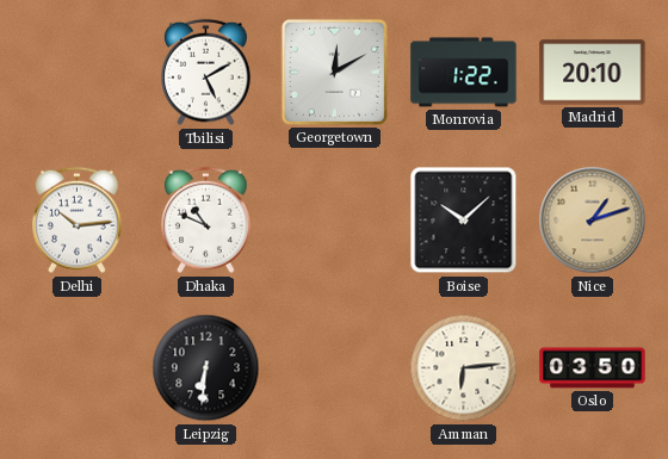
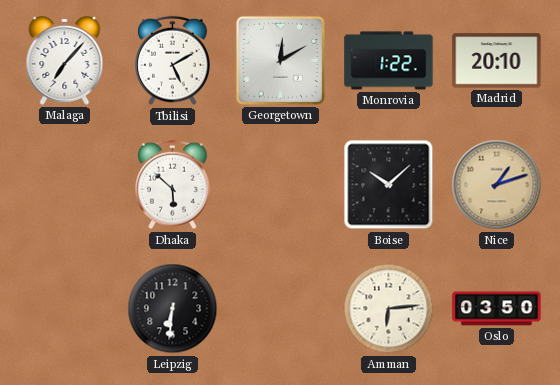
Malaga: none -> 7:07 (65, 60)
Delhi: 10:14 -> none (78, 221)
Dhaka: 10:49 -> 5:52 (173, 185)
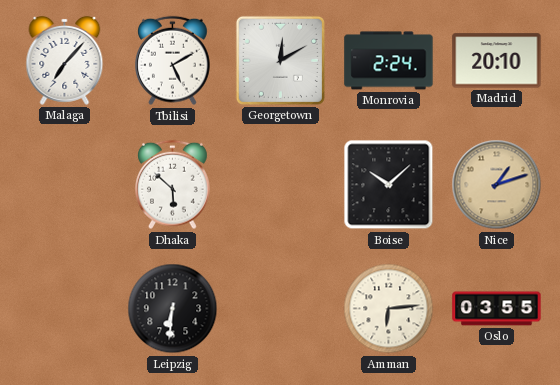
Monrovia: 1:22 -> 2:24 (389, 61)
Oslo: 03:50 -> 03:55 (497, 309)
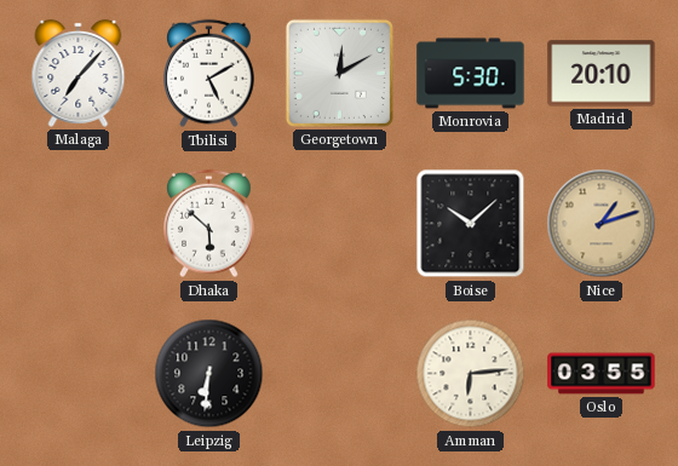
Monrovia: 2:24 -> 5:30 (471, 74)
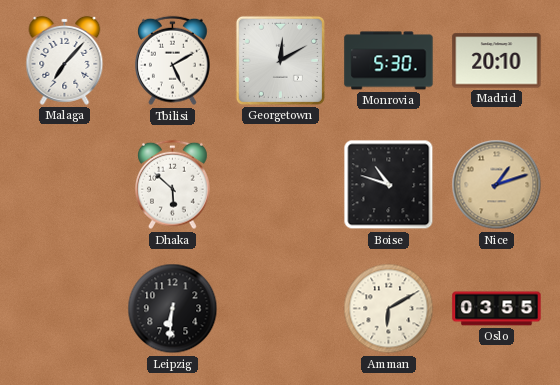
Boise: 10:08 -> 10:48 (389, 185)
Amman: 6:14 -> 6:10 (389, 309)
